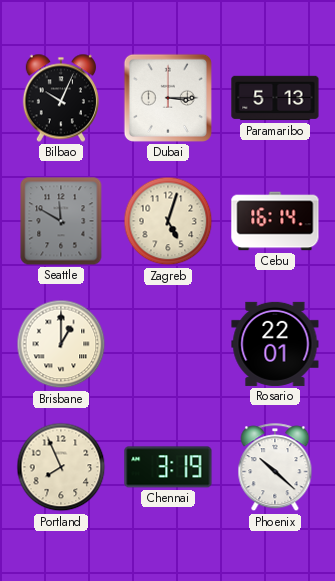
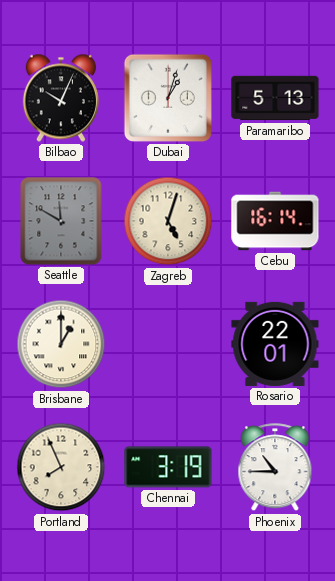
Dubai: 3:15 -> 1:03 (168, 98)
Phoenix: 10:22 -> 10:45 (275, 468)
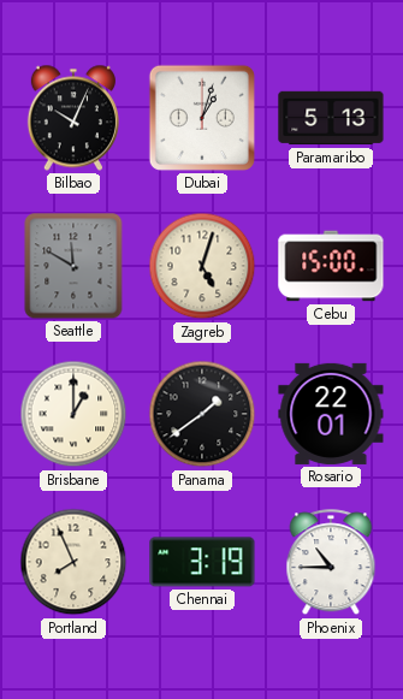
Cebu: 16:14 -> 15:00 (331, 266)
Panama: none -> 1:39 (202, 414)
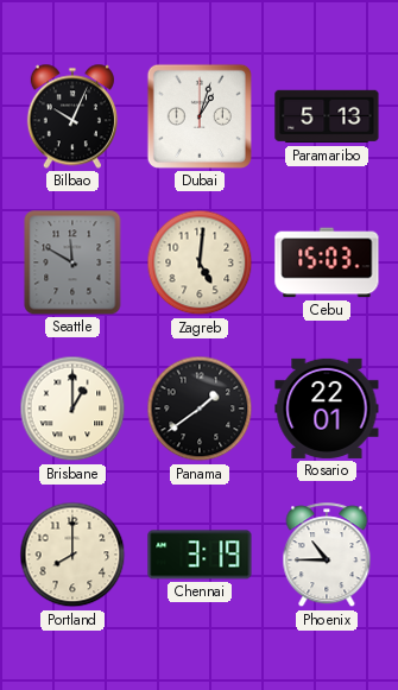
Zagreb: 5:03 -> 5:01 (200, 262)
Cebu: 15:00 -> 15:03 (327, 262)
Portland: 7:56 -> 8:00 (72, 555)
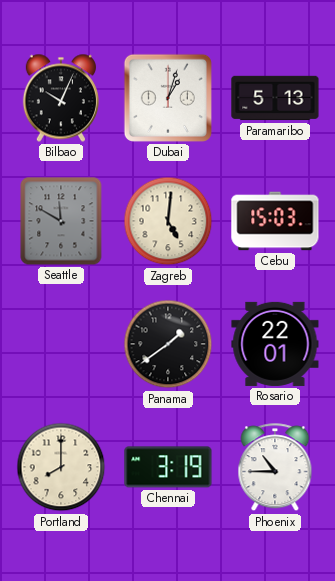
Brisbane: 1:00 -> none (72, 409)
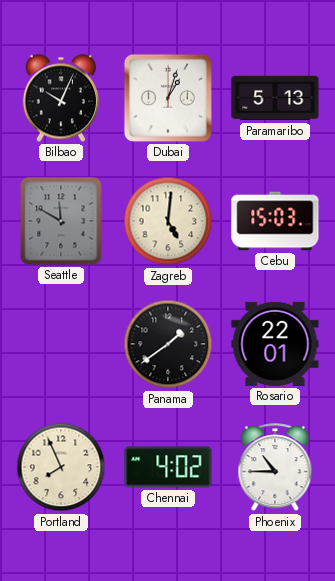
Portland: 8:00 -> 7:56 (61, 467)
Chennai: 3:19 -> 4:02 (168, 467)
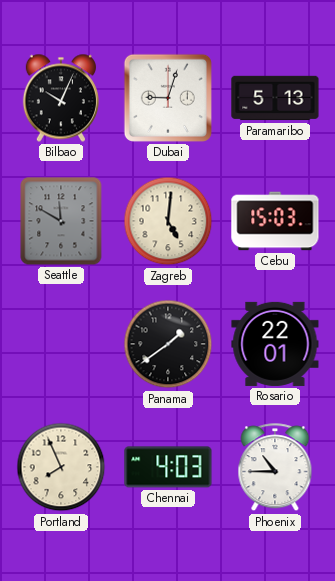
Dubai: 1:03 -> 9:03 (168, 98)
Chennai: 4:02 -> 4:03 (168, 467)
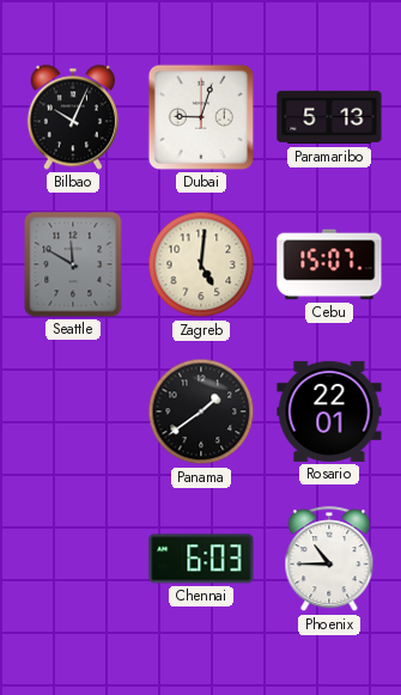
Cebu: 15:03 -> 15:07 (329, 264)
Portland: 7:56 -> none (61, 467)
Chennai: 4:03 -> 6:03 (201, 559)
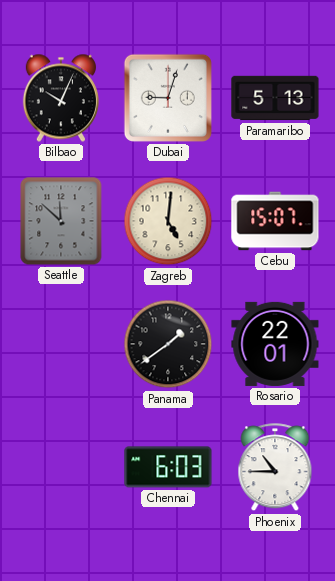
Seattle: 11:50 -> 11:52 (61, 221)
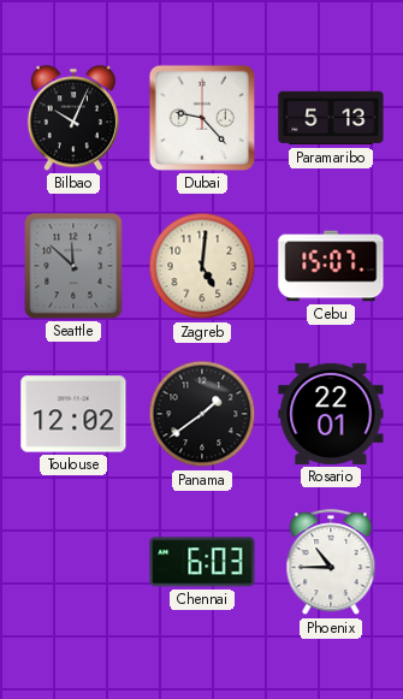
Dubai: 9:03 -> 9:23 (202, 118)
Toulouse: none -> 12:02 (73, 414)
